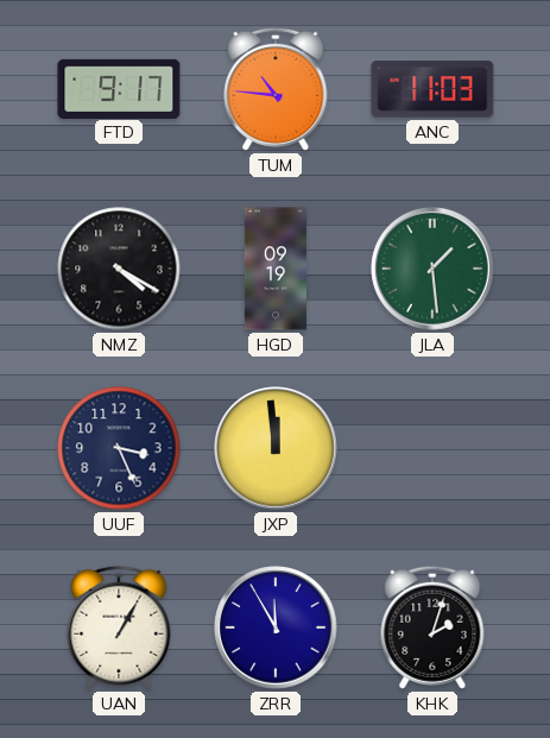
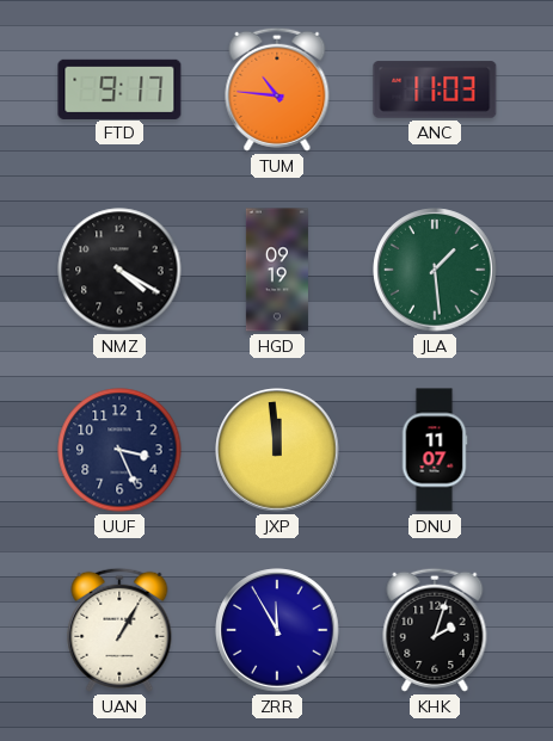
DNU: none -> 11:07 (435, 450)
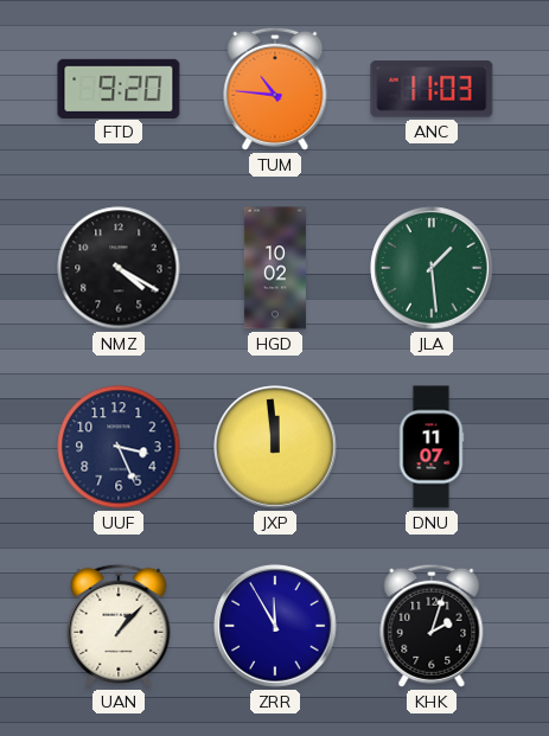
FTD: 9:17 -> 9:20 (119, 88)
HGD: 09:19 -> 10:02 (275, 268)
UAN: 1:05 -> 1:07 (119, 626)
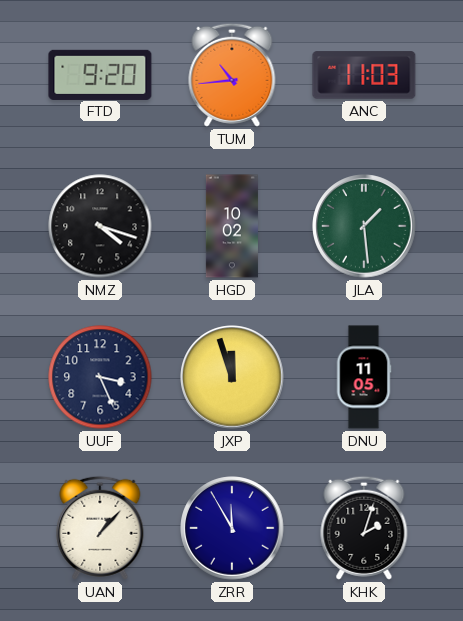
TUM: 10:46 -> 10:44 (232, 75)
NMZ: 4:20 -> 4:18 (100, 226)
JXP: 11:59 -> 11:57 (232, 377)
DNU: 11:07 -> 11:05 (364, 377)
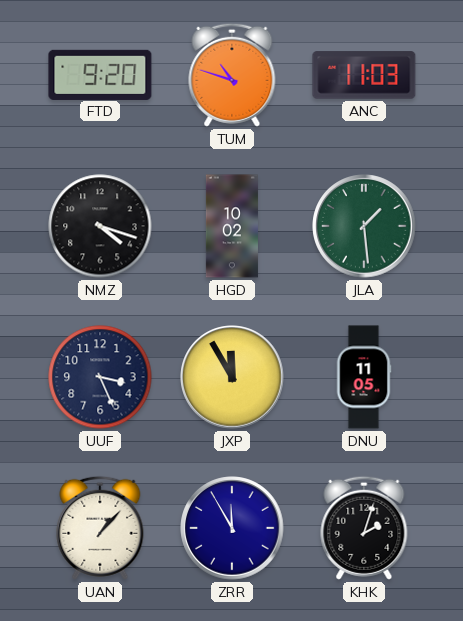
TUM: 10:44 -> 10:48 (232, 75)
JXP: 11:57 -> 11:55 (232, 377)
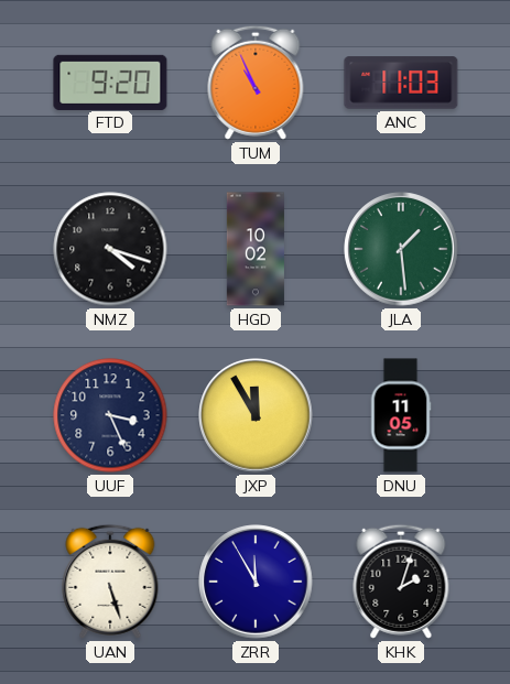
TUM: 10:48 -> 10:56 (256, 83)
UAN: 1:07 -> 5:27 (110, 582)
